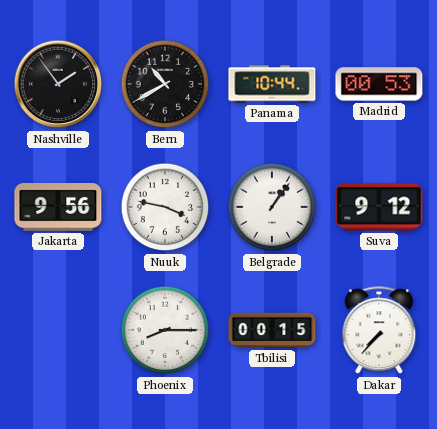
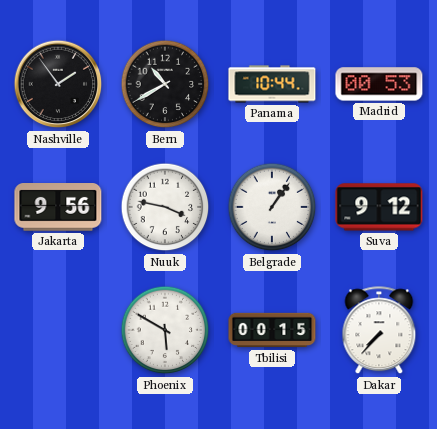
Phoenix: 8:15 -> 5:50 (165, 330)
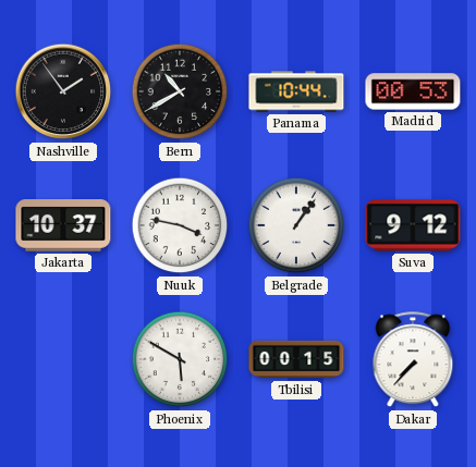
Jakarta: 9:56 -> 10:37 (63, 225)
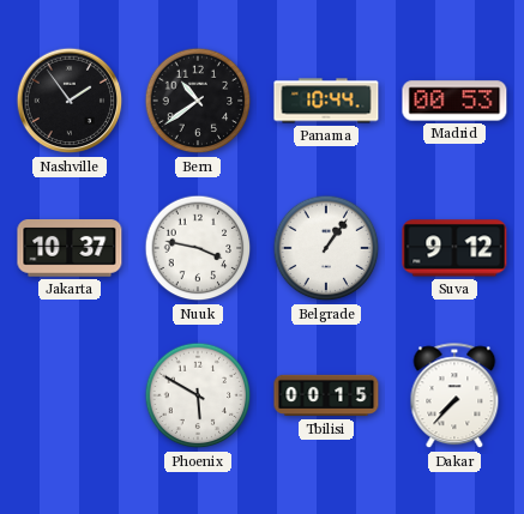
Bern: 10:40 -> 10:39 (198, 101)
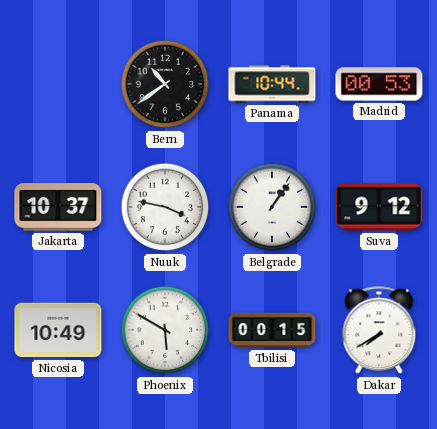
Nashville: 1:54 -> none (70, 101)
Nicosia: none -> 10:49 (58, 330)
Dakar: 7:37 -> 7:40 (379, 331)
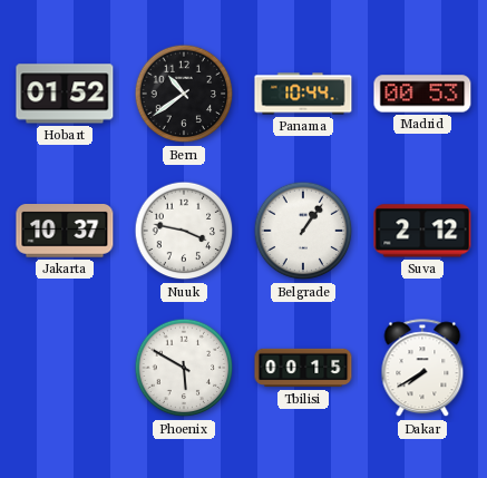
Hobart: none -> 01:52 (65, 94)
Suva: 9:12 -> 2:12 (422, 231)
Nicosia: 10:49 -> none (58, 330)
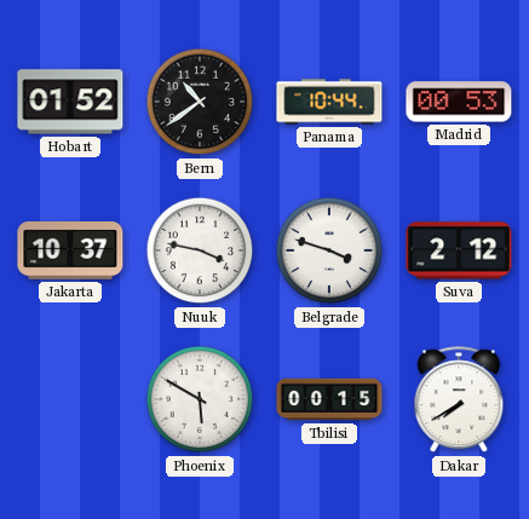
Belgrade: 1:06 -> 3:48 (329, 250)
